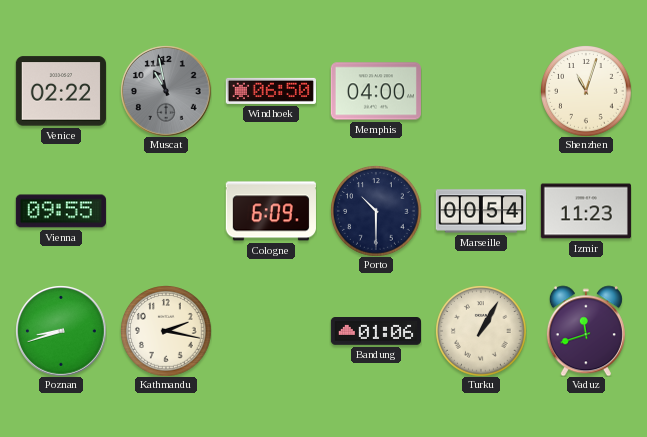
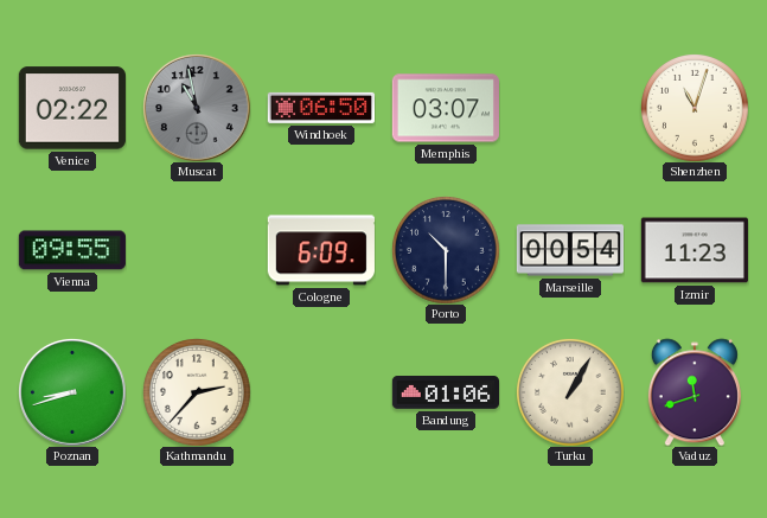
Memphis: 04:00 -> 03:07 (446, 108)
Kathmandu: 2:17 -> 2:37 (197, 392)
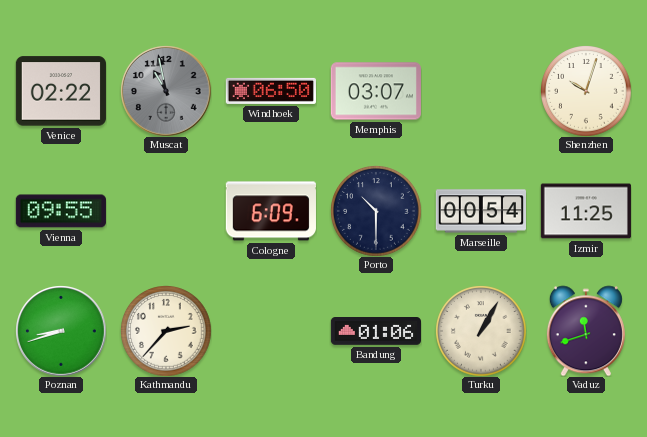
Shenzhen: 11:03 -> 10:03 (586, 91)
Izmir: 11:23 -> 11:25 (586, 211)
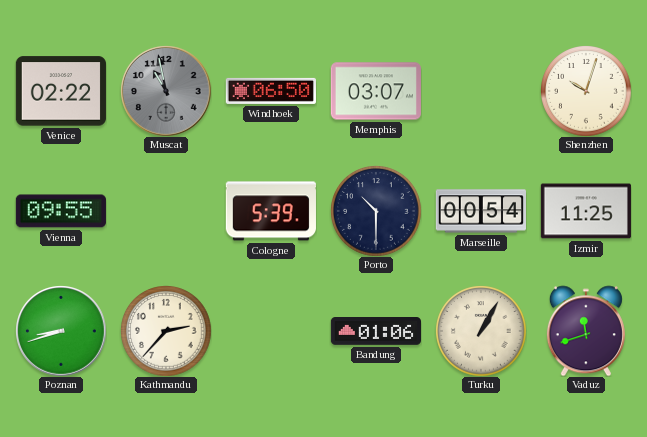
Cologne: 6:09 -> 5:39 (271, 211)
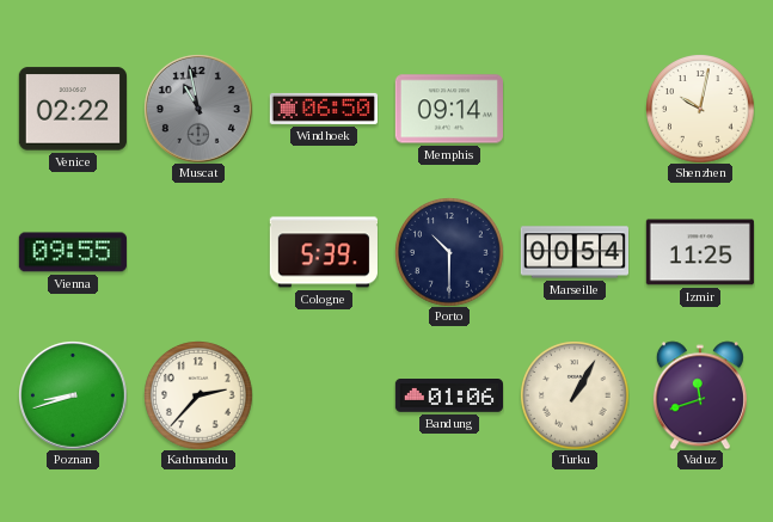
Memphis: 03:07 -> 09:14 (449, 109)
Shenzhen: 10:03 -> 10:02 (700, 109)
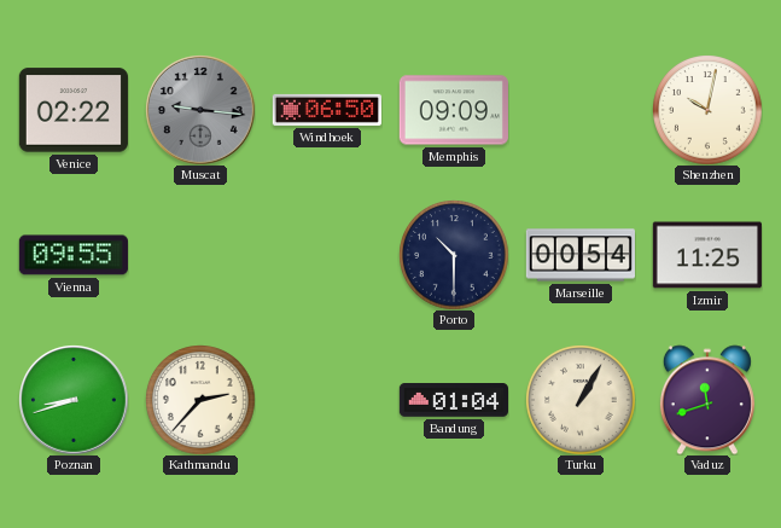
Muscat: 10:58 -> 9:16 (200, 110)
Memphis: 09:14 -> 09:09 (454, 110)
Cologne: 5:39 -> none (324, 252)
Bandung: 01:06 -> 01:04 (453, 400)
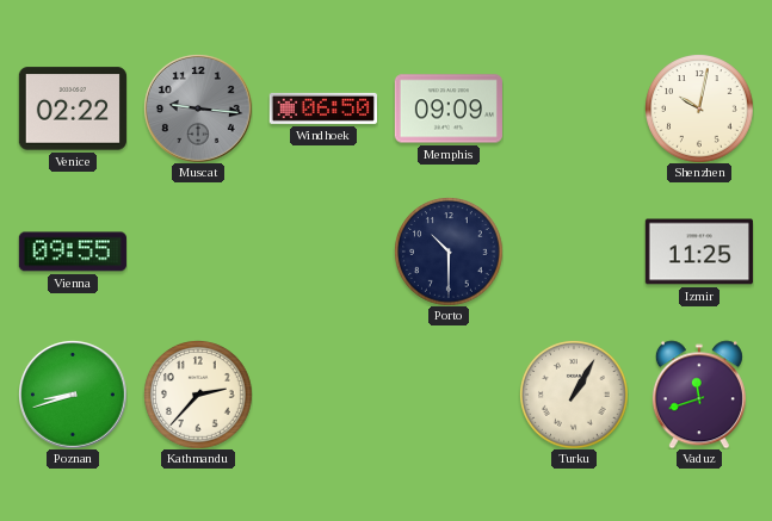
Marseille: 00:54 -> none (579, 255)
Bandung: 01:04 -> none (453, 400)
